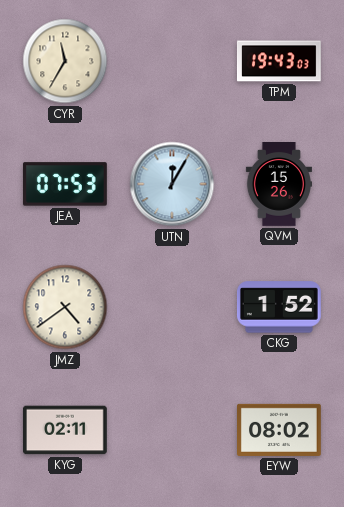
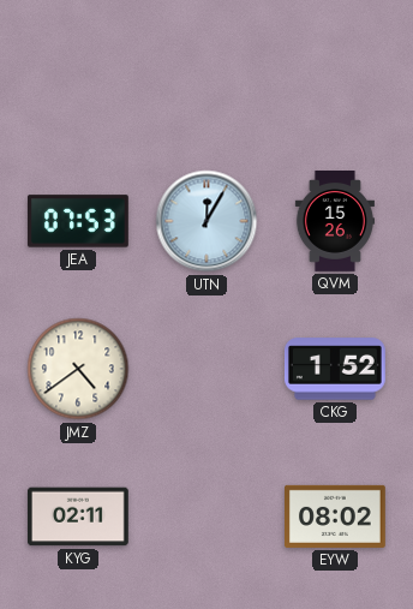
CYR: 11:35 -> none (65, 61)
TPM: 19:43 -> none (279, 61)
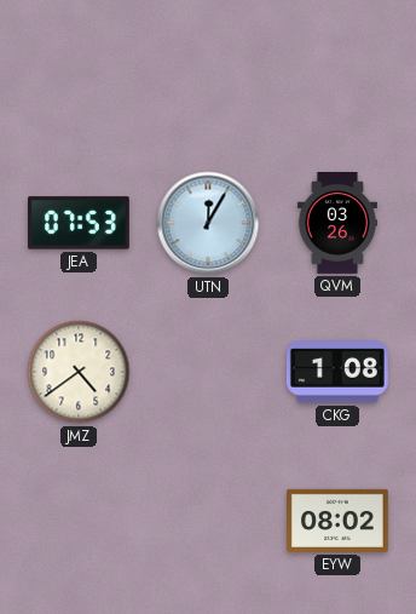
QVM: 15:26 -> 03:26 (337, 224)
CKG: 1:52 -> 1:08 (337, 372)
KYG: 02:11 -> none (78, 517)
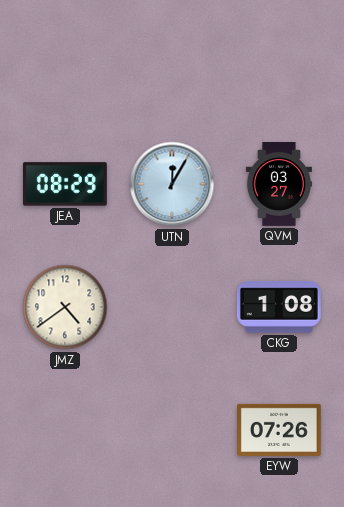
JEA: 07:53 -> 08:29 (65, 184)
QVM: 03:26 -> 03:27 (279, 185)
EYW: 08:02 -> 07:26 (280, 430)
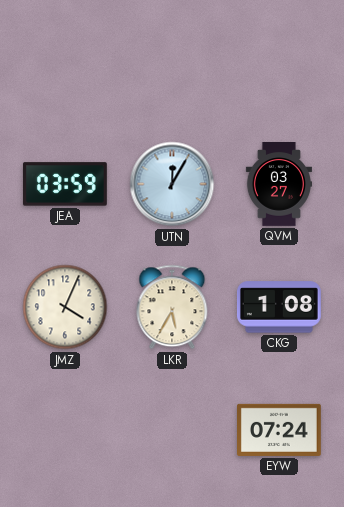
JEA: 08:29 -> 03:59 (65, 184)
JMZ: 4:39 -> 4:04 (65, 307)
LKR: none -> 5:35 (172, 307)
EYW: 07:26 -> 07:24 (280, 430)
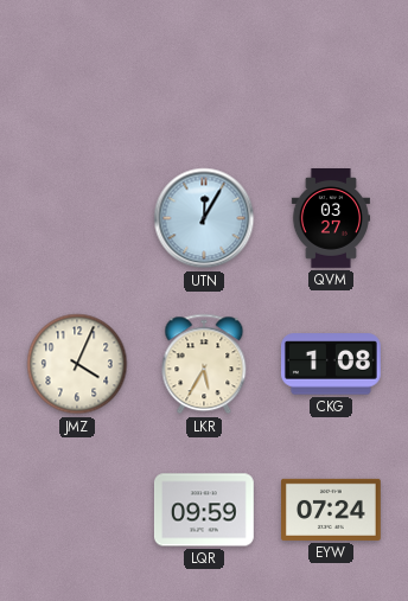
JEA: 03:59 -> none (65, 184)
LQR: none -> 09:59 (204, 510)
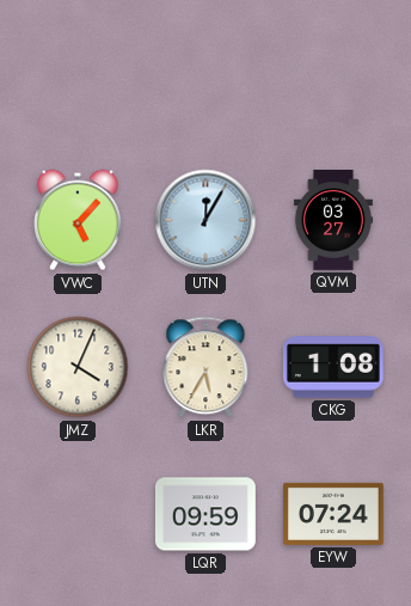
VWC: none -> 5:07 (78, 220)
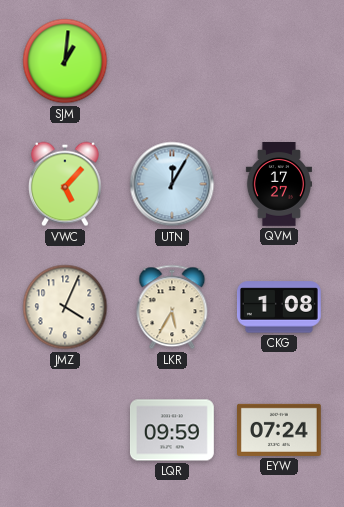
SJM: none -> 1:01 (65, 61)
QVM: 03:27 -> 17:27 (279, 185)
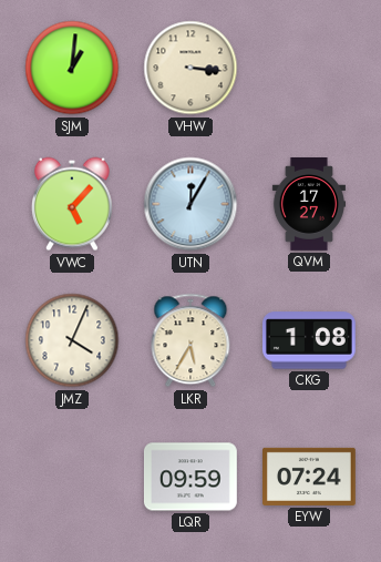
VHW: none -> 3:16 (190, 68)
